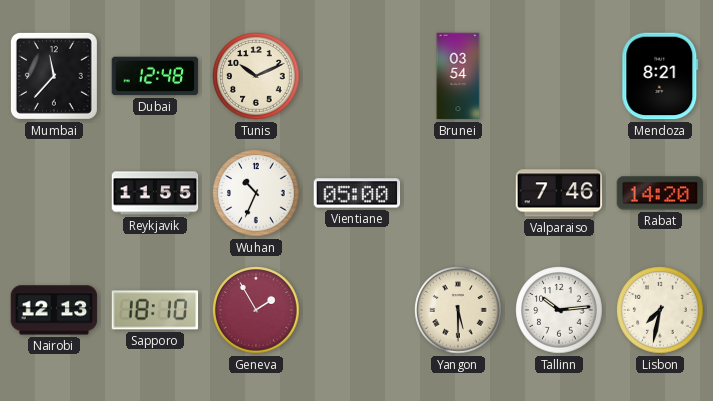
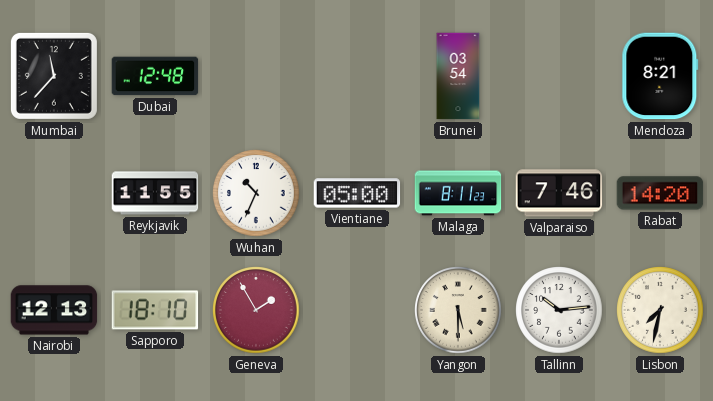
Tunis: 10:11 -> none (256, 76)
Malaga: none -> 8:11 (458, 193)
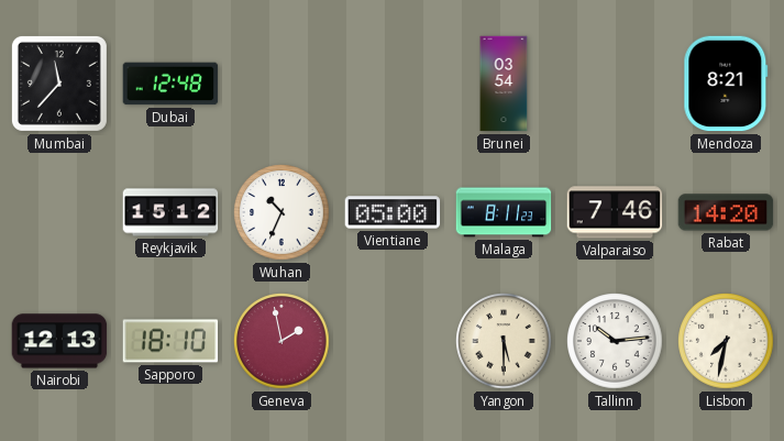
Reykjavik: 11:55 -> 15:12 (170, 212)
Geneva: 1:55 -> 1:58 (281, 341)
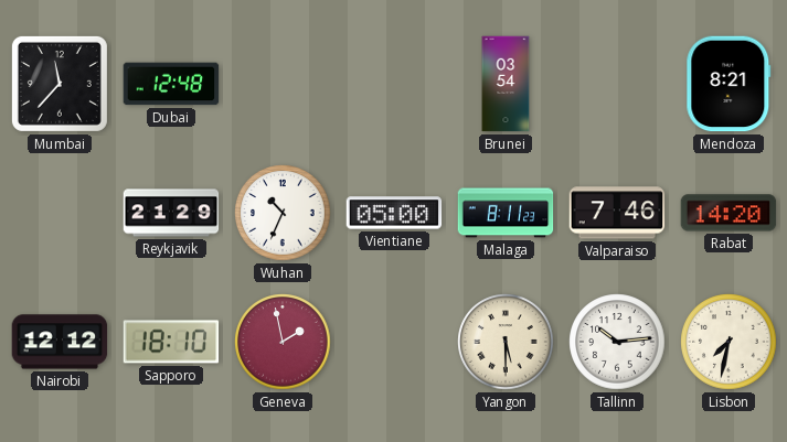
Reykjavik: 15:12 -> 21:29 (171, 213)
Nairobi: 12:13 -> 12:12 (60, 342)
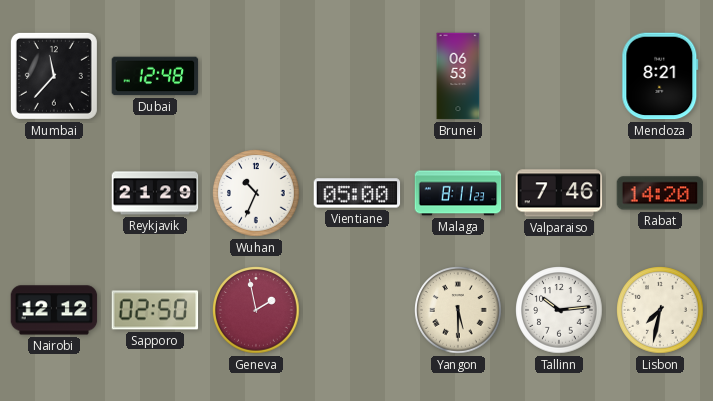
Brunei: 03:54 -> 06:53 (458, 76)
Sapporo: 18:10 -> 02:50 (155, 310)
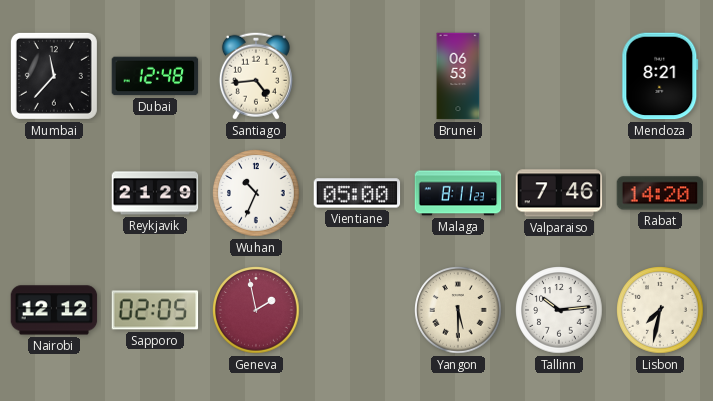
Santiago: none -> 4:44 (256, 76)
Sapporo: 02:50 -> 02:05 (155, 310)
